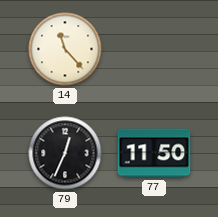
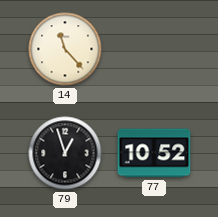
79: 12:34 -> 12:57 (65, 153)
77: 11:50 -> 10:52 (154, 153)
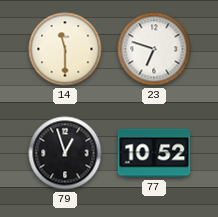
14: 11:23 -> 11:30 (65, 49)
23: none -> 6:48 (154, 49)
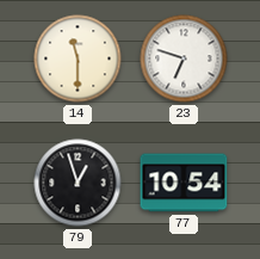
77: 10:52 -> 10:54 (184, 183)
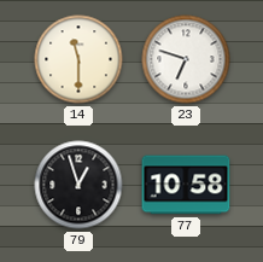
77: 10:54 -> 10:58 (186, 185)
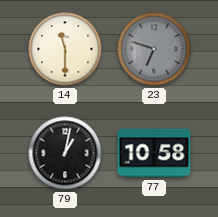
23 dial: white -> grey (154, 49)
79: 12:57 -> 1:02 (65, 153)
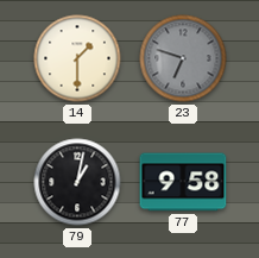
14: 11:30 -> 1:30 (77, 58)
77: 10:58 -> 9:58 (183, 182)
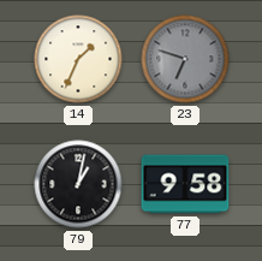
14: 1:30 -> 1:34 (78, 59)
